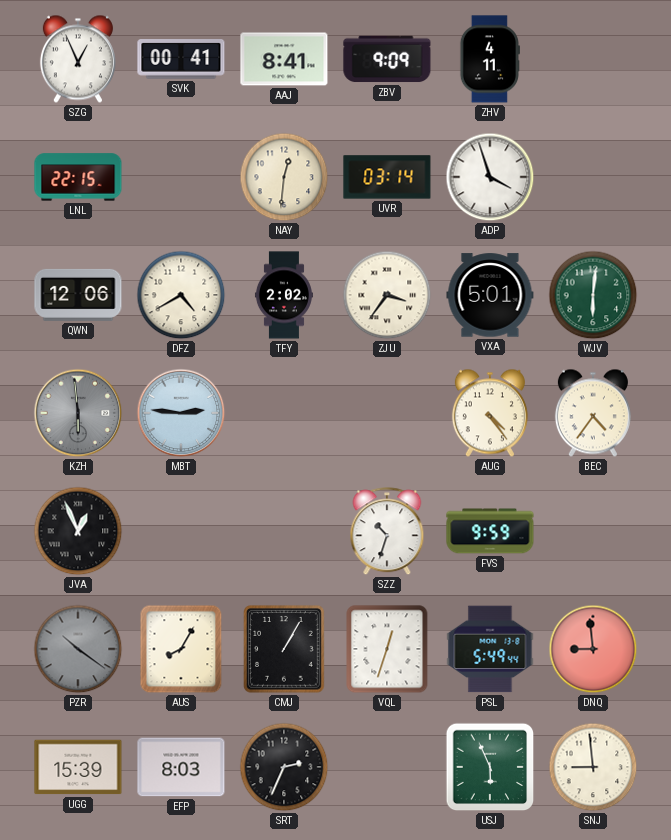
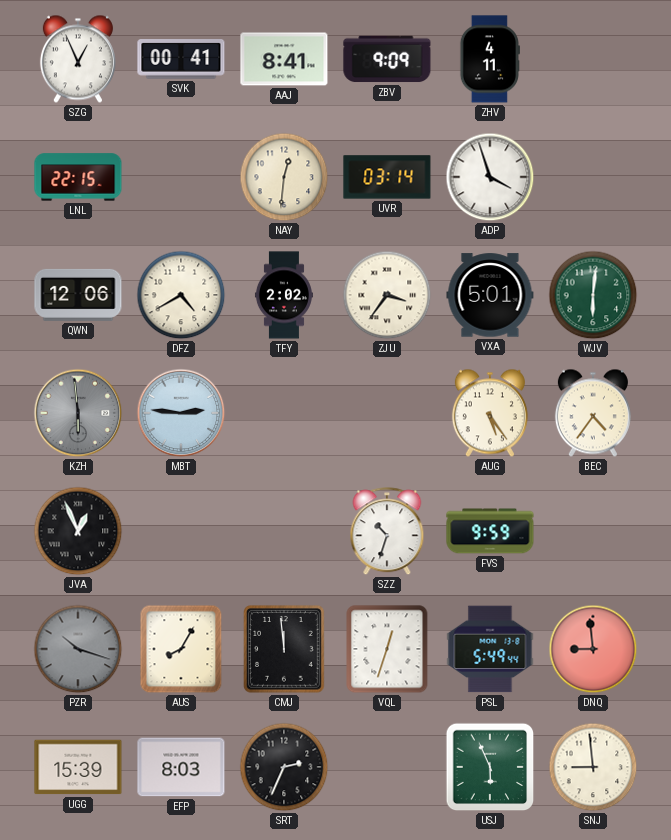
AUG: 4:24 -> 5:24 (490, 413)
PZR: 10:21 -> 10:18 (78, 649)
CMJ: 1:05 -> 11:59 (285, 650)
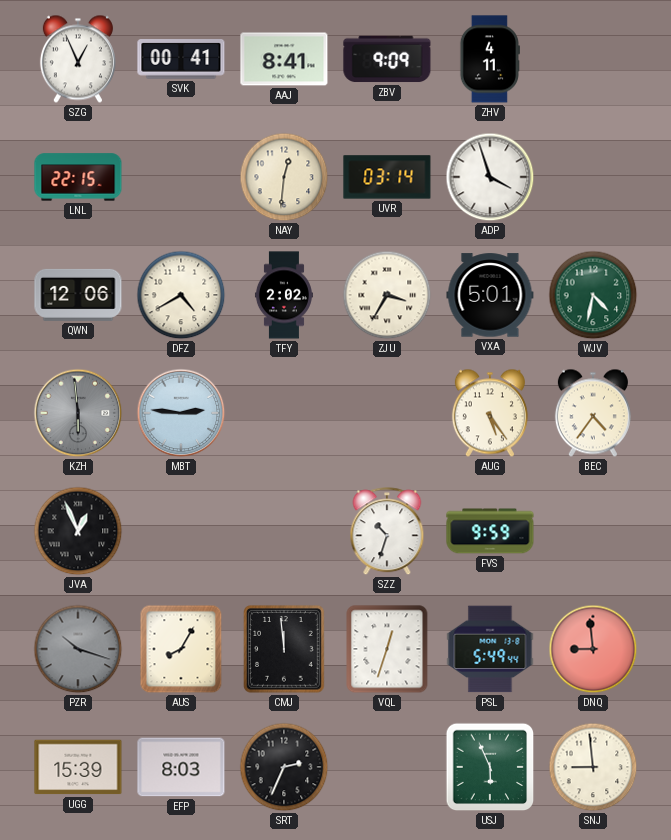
ZJU: 3:36 -> 3:35 (387, 295)
WJV: 6:01 -> 4:32 (593, 295)
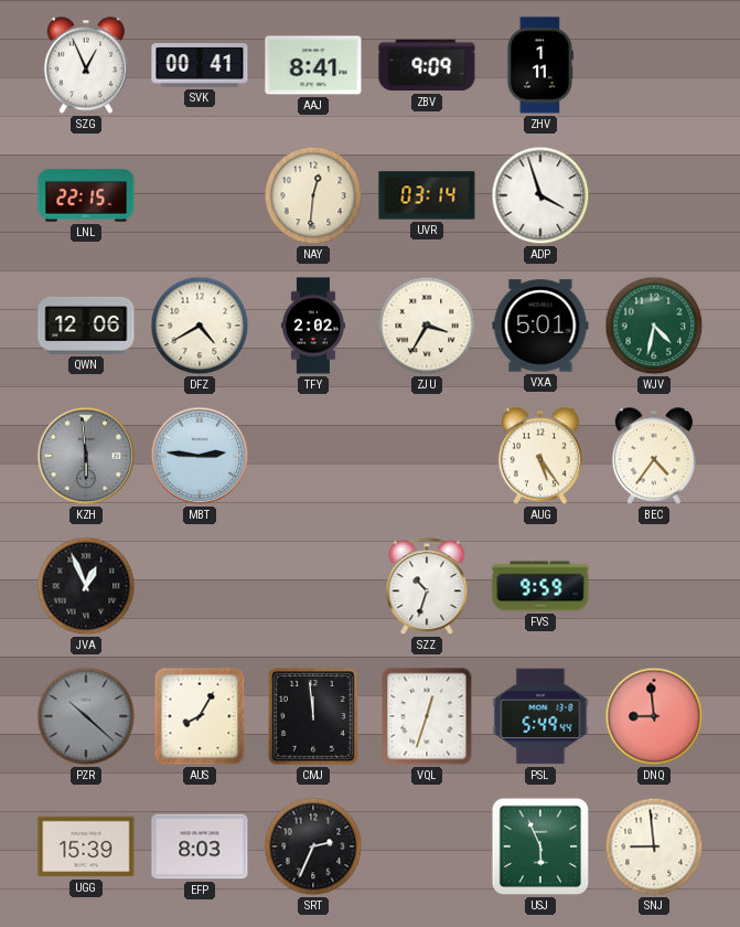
ZHV: 4:11 -> 1:11 (539, 65)
PZR: 10:18 -> 10:22 (86, 716)
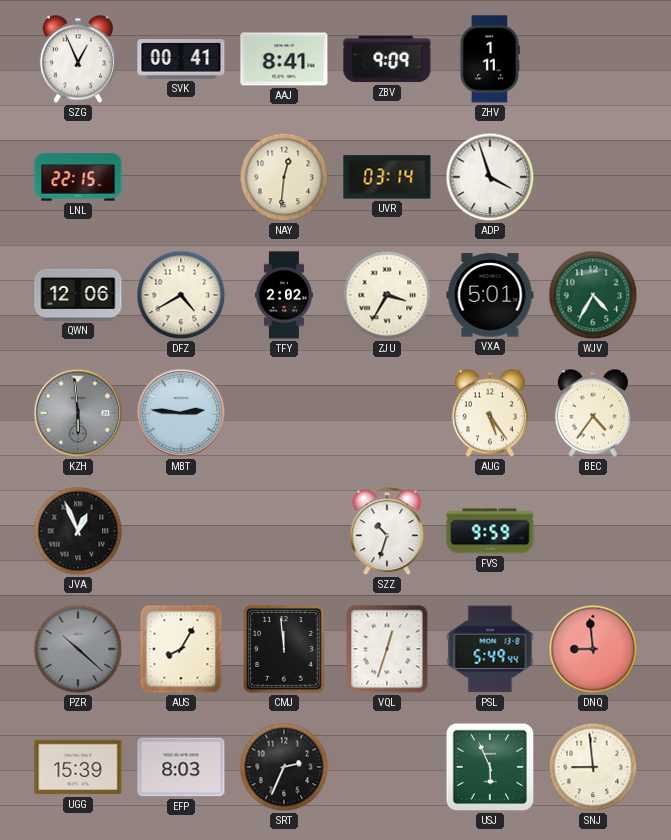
WJV: 4:32 -> 4:35 (593, 295)
